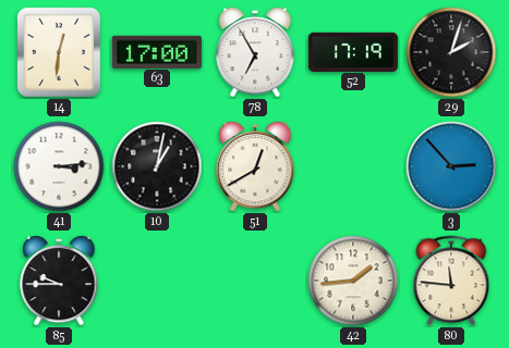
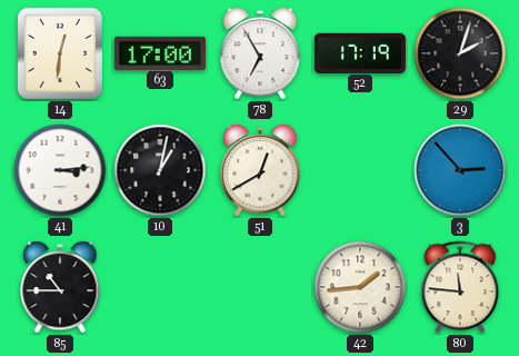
85: 9:45 -> 10:45 (60, 287)
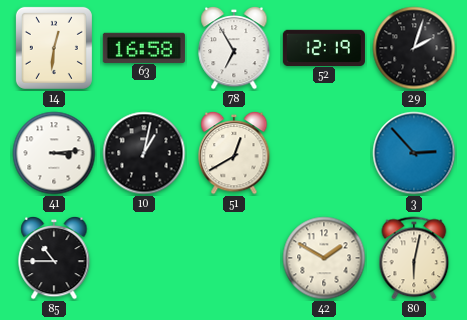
63: 17:00 -> 16:58 (144, 47)
52: 17:19 -> 12:19 (324, 47)
42: 1:44 -> 1:50 (324, 258)
80: 11:46 -> 6:02 (414, 258)
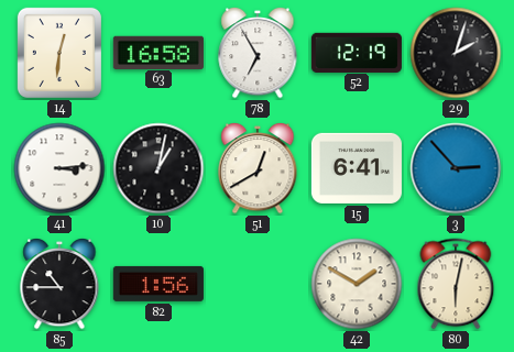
15: none -> 6:41 (357, 168)
82: none -> 1:56 (158, 284)
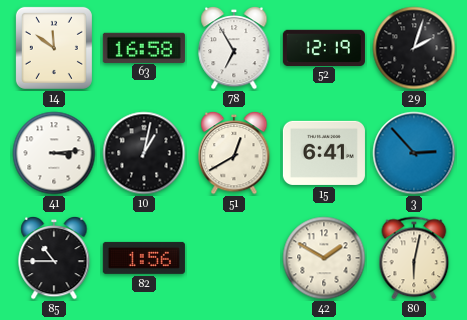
14: 12:31 -> 11:51 (54, 48)
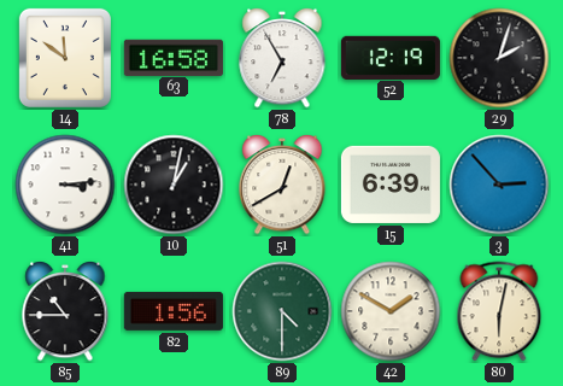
15: 6:41 -> 6:39 (391, 185)
89: none -> 4:30 (282, 311)
